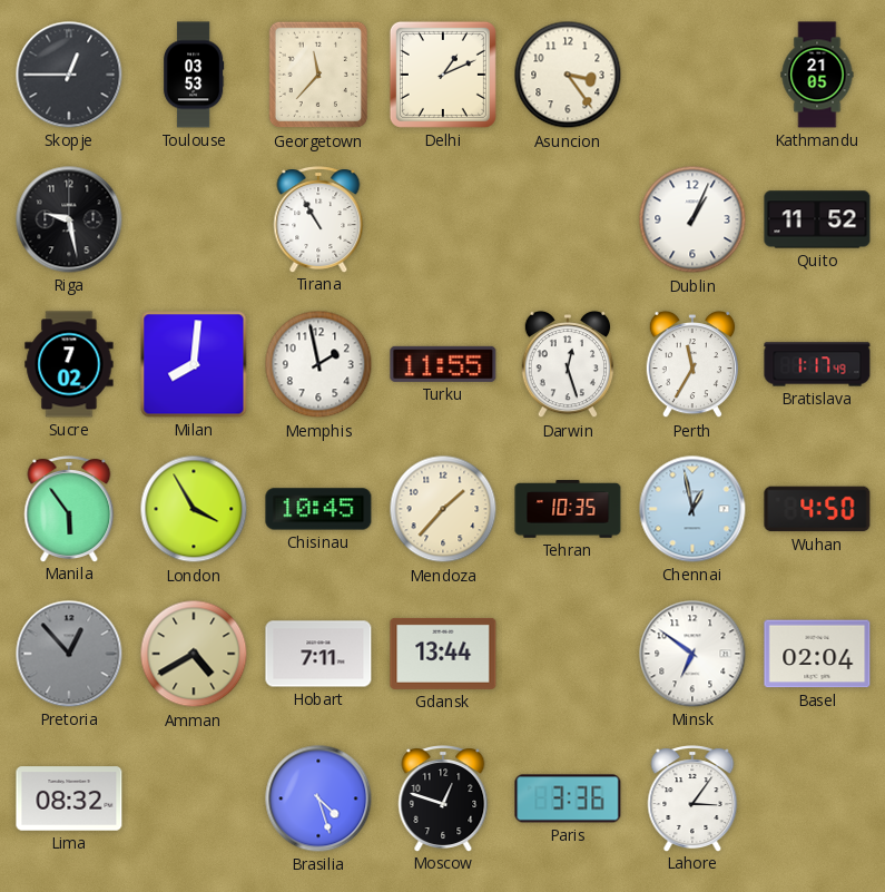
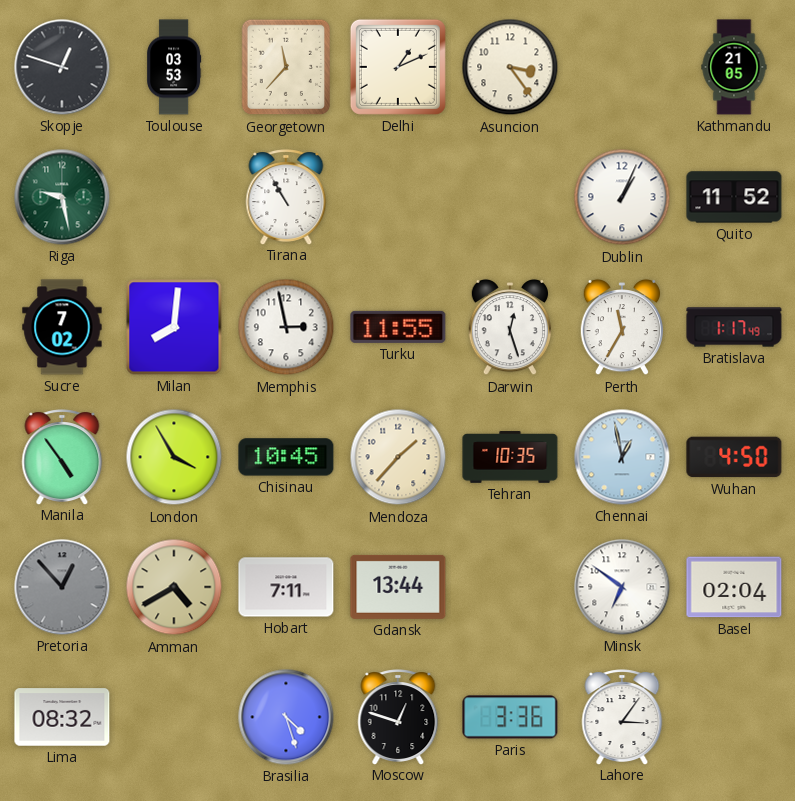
Skopje: 12:45 -> 12:48 (62, 67)
Riga dial: black -> green (62, 197)
Memphis: 1:58 -> 2:58 (286, 327)
Manila: 5:54 -> 4:54 (62, 457)
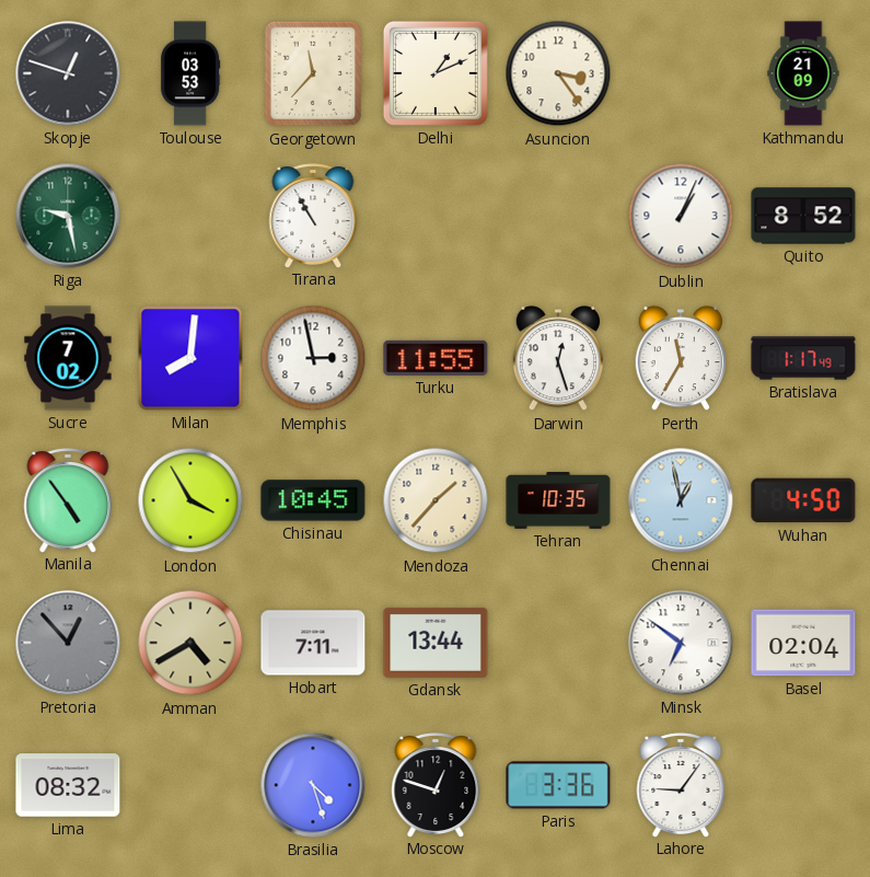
Kathmandu: 21:05 -> 21:09 (803, 73)
Quito: 11:52 -> 8:52 (803, 216)
Lahore: 3:06 -> 9:06 (681, 785)
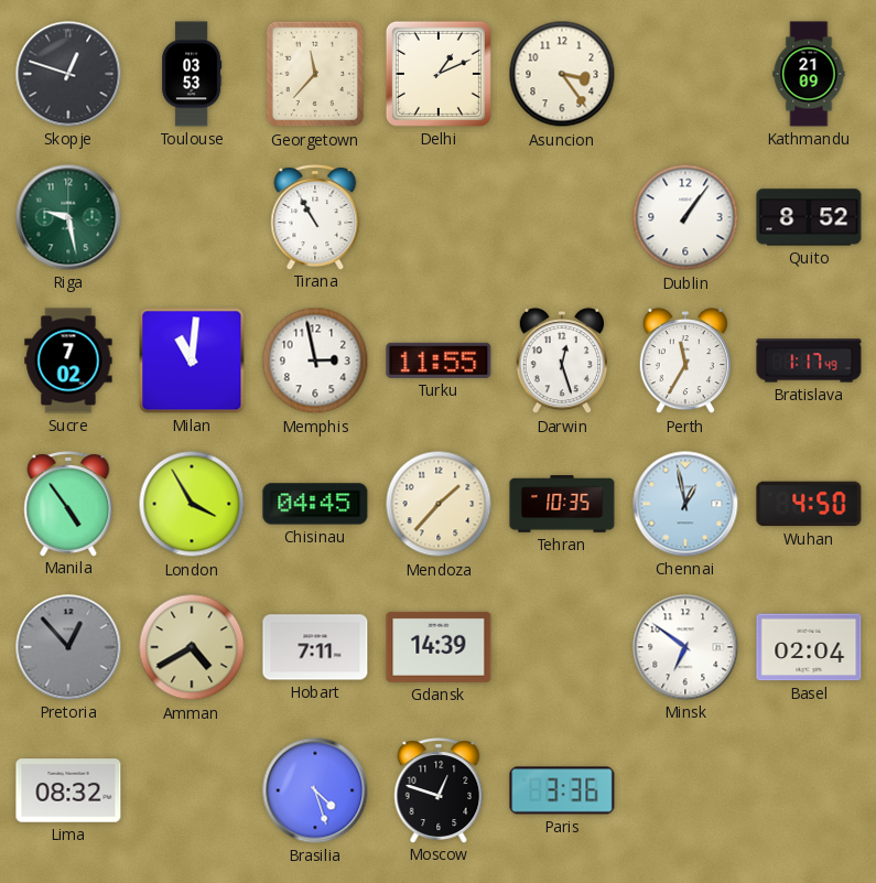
Dublin: 1:04 -> 1:06 (685, 217)
Milan: 8:01 -> 11:01 (192, 360)
Chisinau: 10:45 -> 04:45 (315, 504)
Gdansk: 13:44 -> 14:39 (439, 647)
Lahore: 9:06 -> none (681, 785)
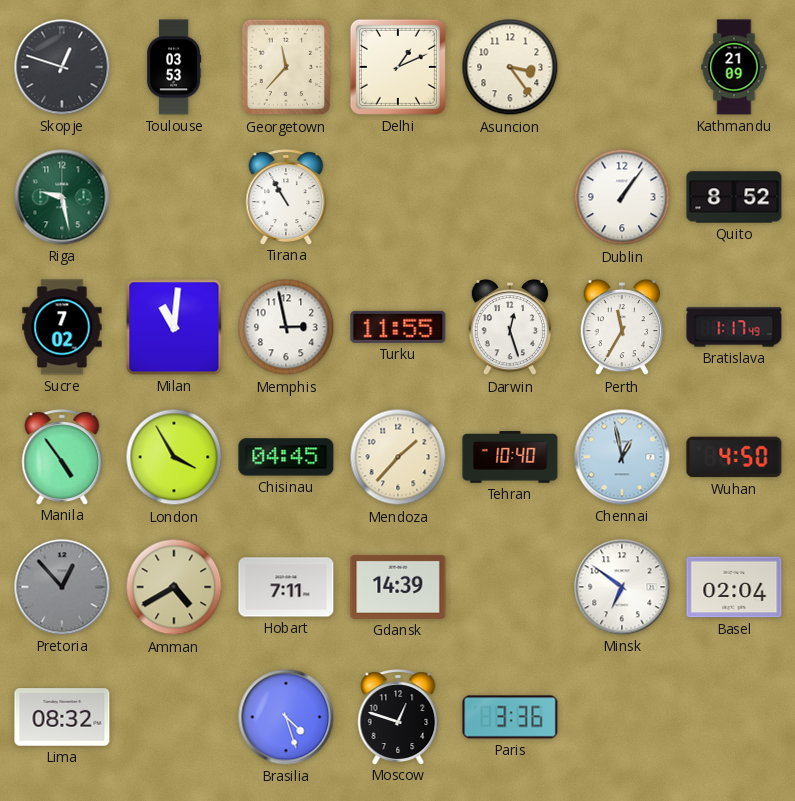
Tehran: 10:35 -> 10:40 (510, 457)
